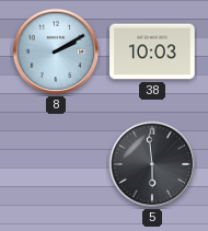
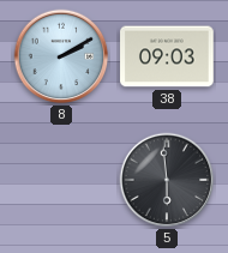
38: 10:03 -> 09:03 (167, 56)
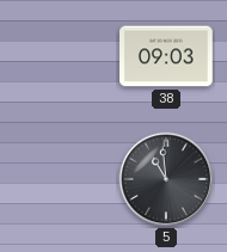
8: 2:10 -> none (61, 56)
5: 5:59 -> 10:59 (166, 179)
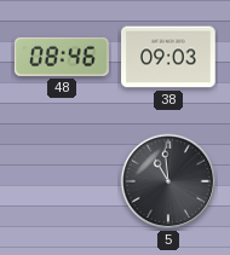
48: none -> 08:46 (63, 57)
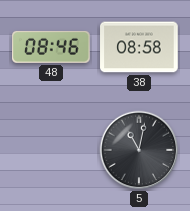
38: 09:03 -> 08:58 (139, 47)
5: 10:59 -> 11:02 (139, 150)
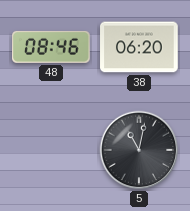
38: 08:58 -> 06:20 (139, 47)
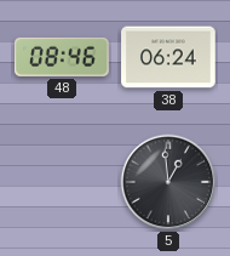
38: 06:20 -> 06:24 (168, 57)
5: 11:02 -> 12:59 (168, 182)
